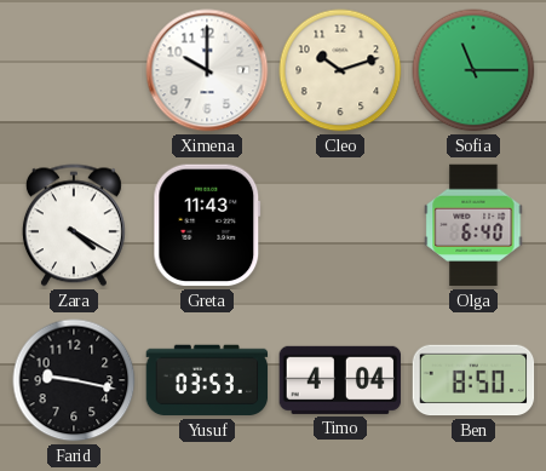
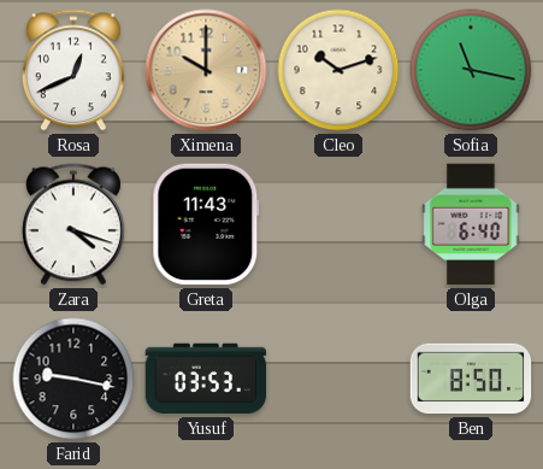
Rosa: none -> 12:41 (73, 70)
Ximena dial: white -> champagne (206, 70)
Sofia: 11:15 -> 11:17 (471, 70)
Zara: 4:20 -> 4:18 (73, 224)
Timo: 4:04 -> none (339, 380)
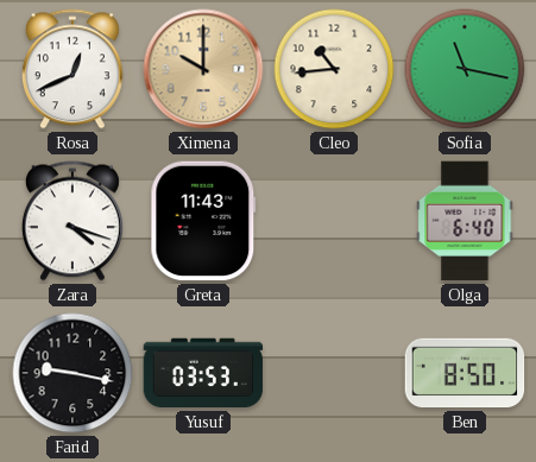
Cleo: 10:12 -> 10:44 (334, 69)
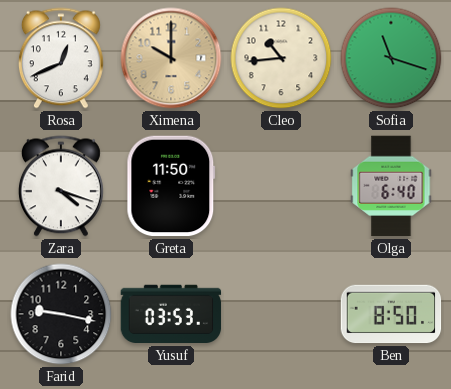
Sofia: 11:17 -> 11:18 (391, 58)
Greta: 11:43 -> 11:50 (171, 186)
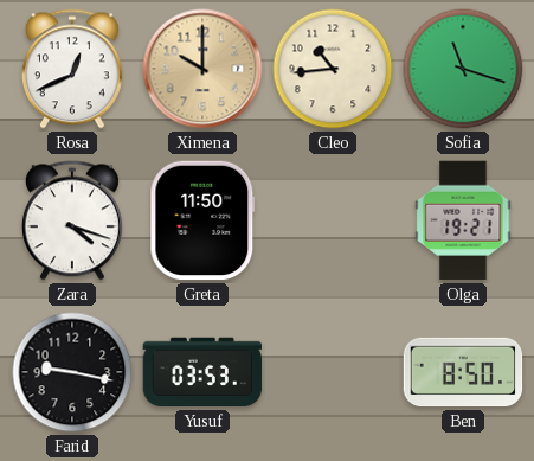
Olga: 6:40 -> 19:21 (463, 220)
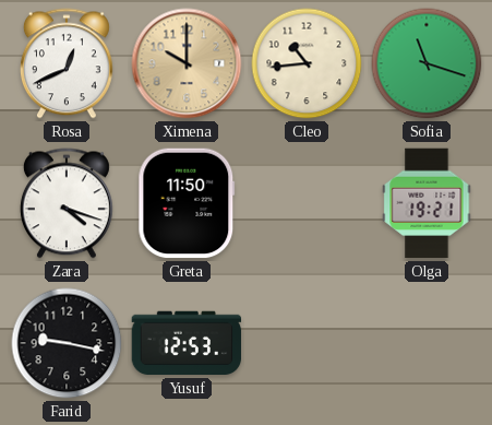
Yusuf: 03:53 -> 12:53 (187, 343)
Ben: 8:50 -> none (463, 372)
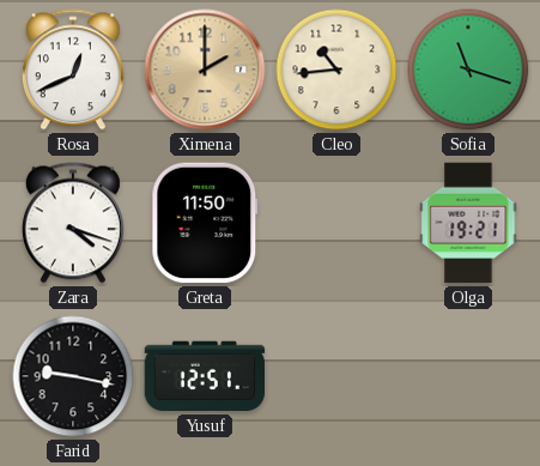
Ximena: 10:00 -> 2:00 (205, 69)
Yusuf: 12:53 -> 12:51 (205, 376)
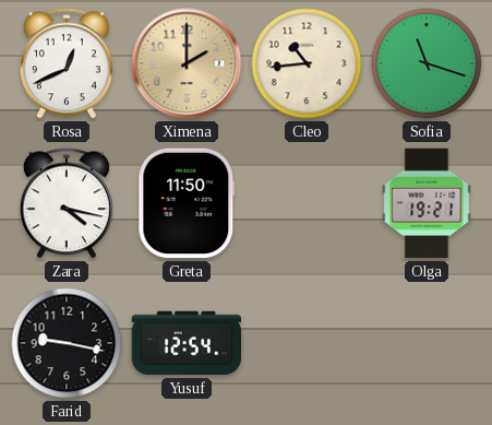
Zara: 4:18 -> 4:17 (67, 203)
Yusuf: 12:51 -> 12:54 (187, 343)
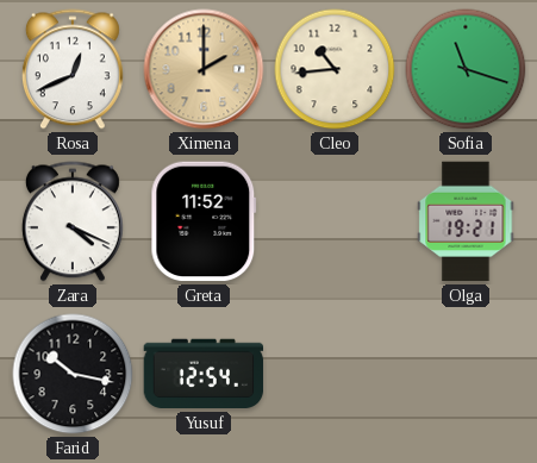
Zara: 4:17 -> 4:19 (73, 221)
Greta: 11:50 -> 11:52 (204, 221)
Farid: 9:17 -> 10:17 (73, 374)
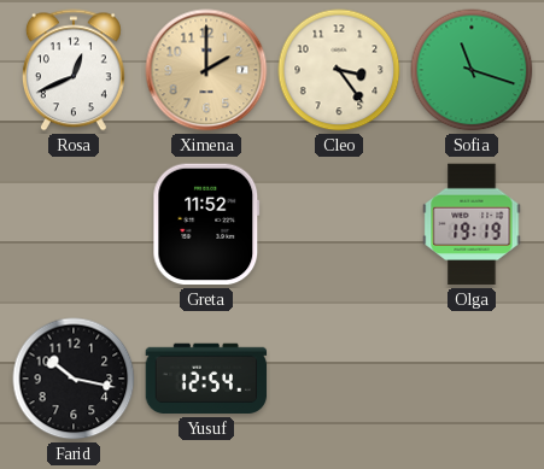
Cleo: 10:44 -> 3:24 (339, 70)
Zara: 4:19 -> none (73, 221)
Olga: 19:21 -> 19:19 (472, 224)
